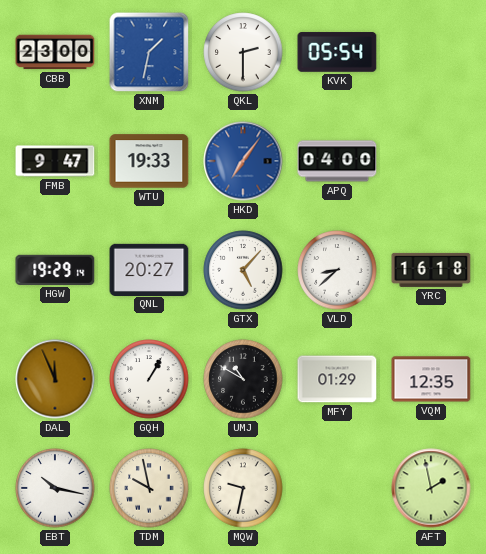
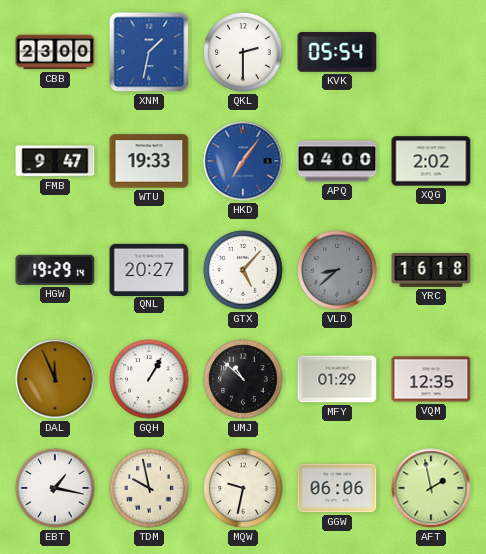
XQG: none -> 2:02 (431, 161)
VLD dial: white -> grey (337, 270)
UMJ: 10:50 -> 10:52 (243, 379)
EBT: 10:17 -> 1:17 (55, 488)
GGW: none -> 06:06 (337, 488)
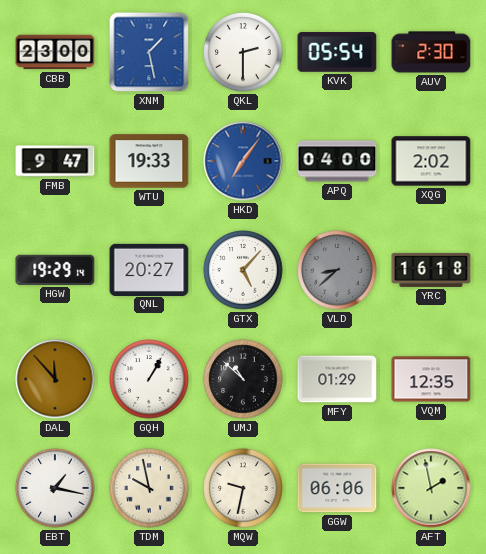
XNM: 1:32 -> 1:28 (149, 52)
AUV: none -> 2:30 (431, 52)
DAL: 11:56 -> 11:53 (55, 379)
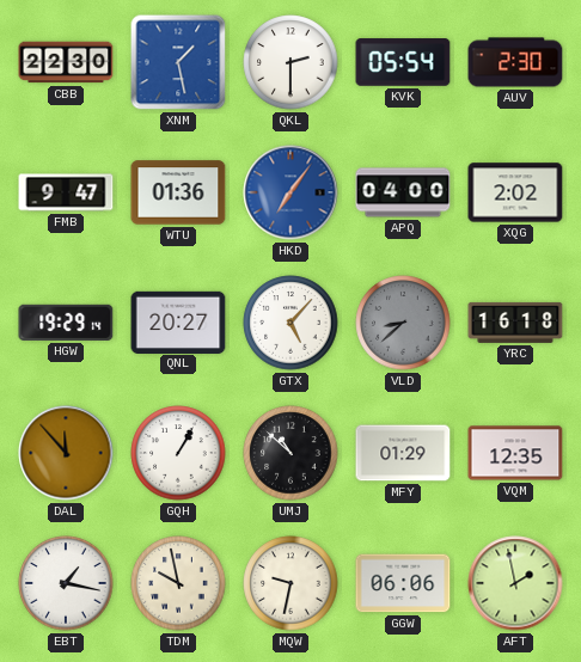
CBB: 23:00 -> 22:30 (66, 62)
WTU: 19:33 -> 01:36 (178, 192)
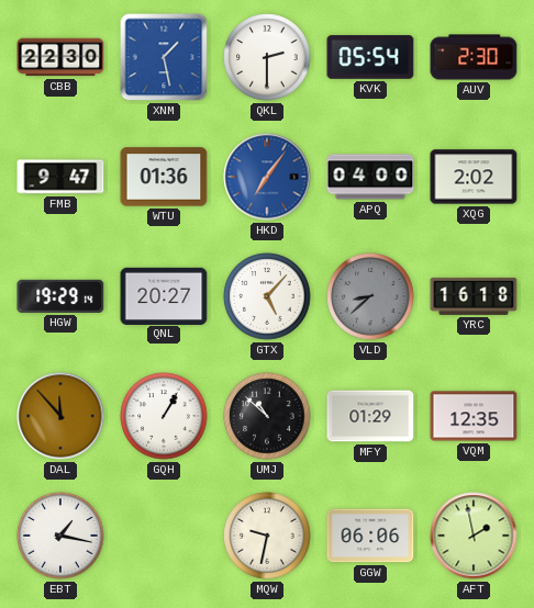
TDM: 9:58 -> none (178, 583)
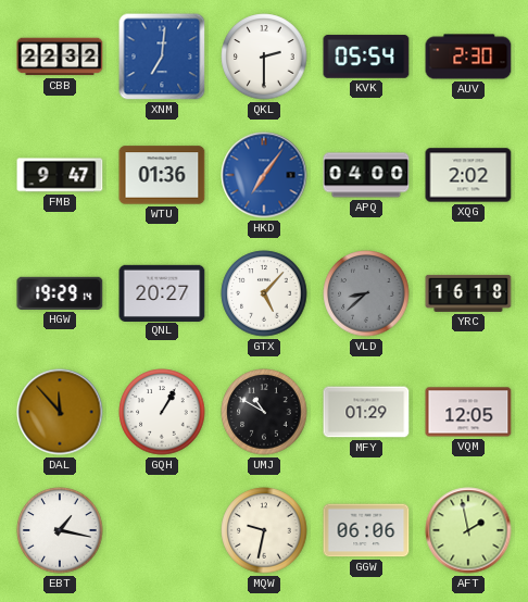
CBB: 22:30 -> 22:32 (60, 57)
XNM: 1:28 -> 7:01 (162, 57)
UMJ: 10:52 -> 10:50 (264, 412)
VQM: 12:35 -> 12:05 (468, 412)
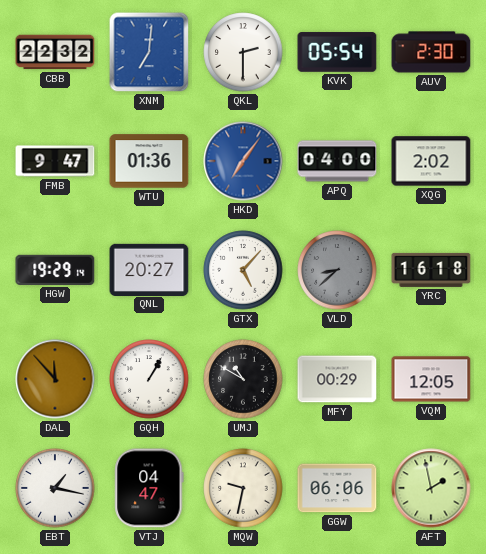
MFY: 01:29 -> 00:29 (337, 379)
VTJ: none -> 04:47 (149, 488)
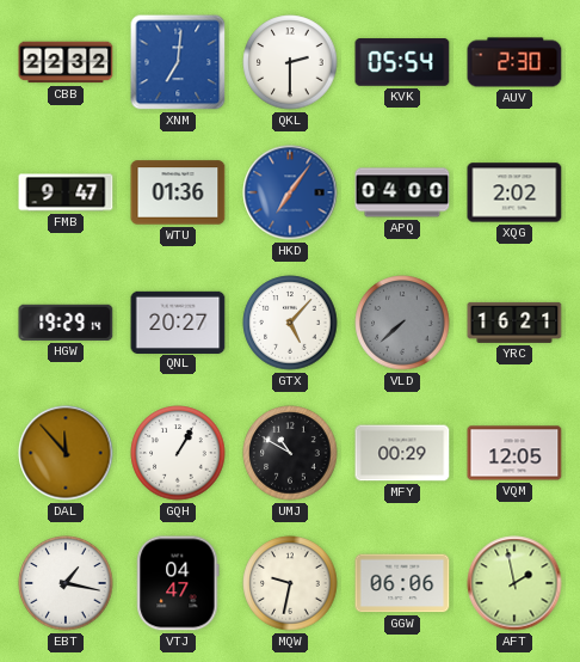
VLD: 8:38 -> 7:38 (402, 323)
YRC: 16:18 -> 16:21 (514, 323)
